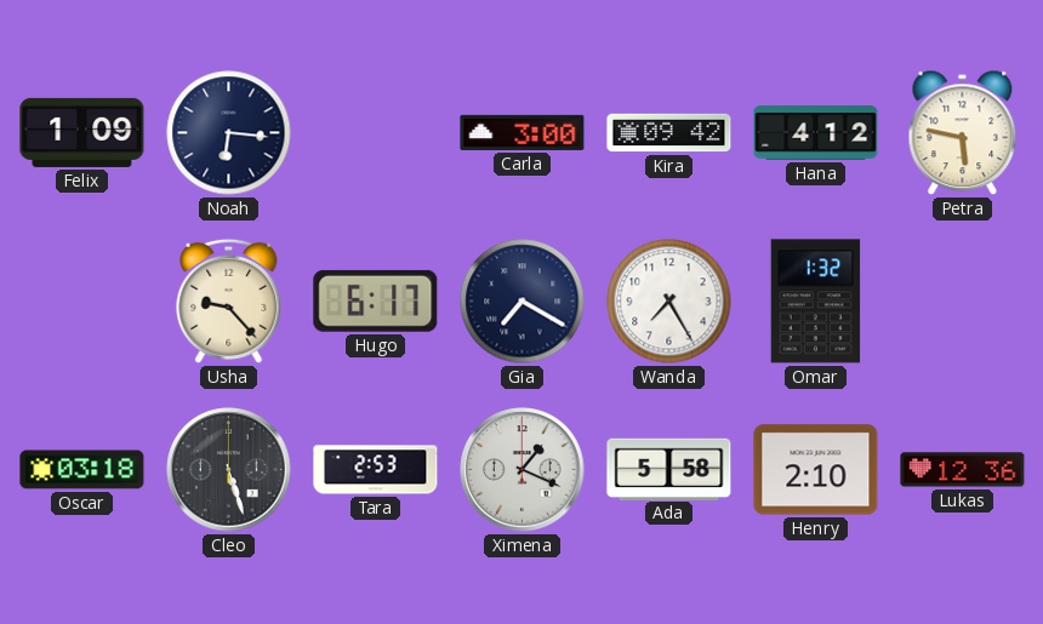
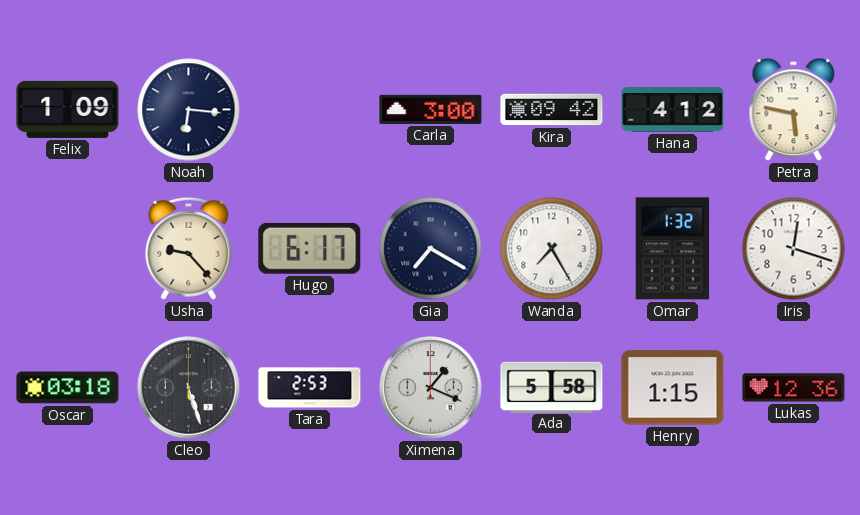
Iris: none -> 12:18 (794, 249)
Henry: 2:10 -> 1:15 (673, 388)
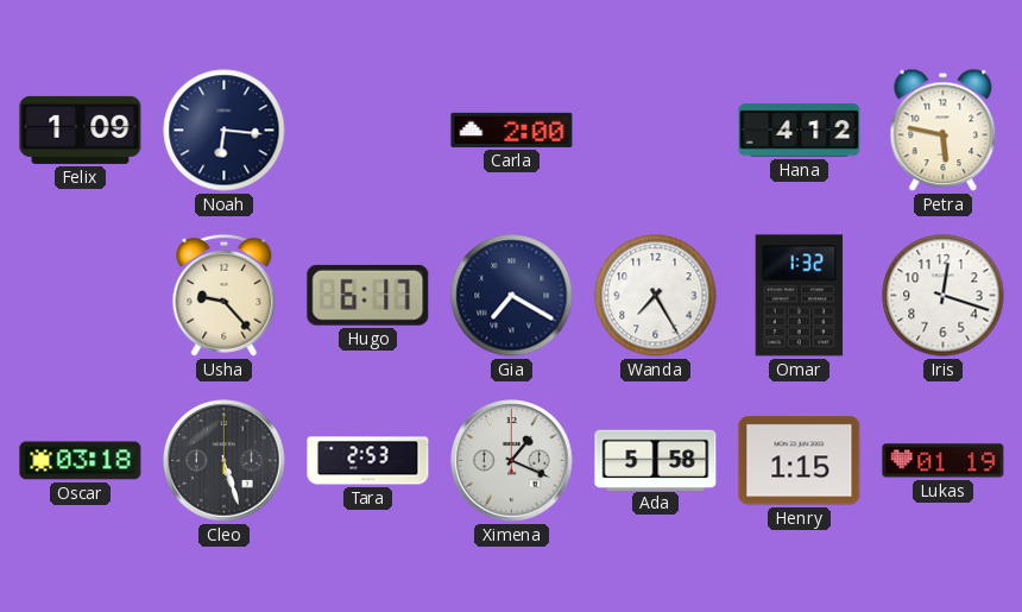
Carla: 3:00 -> 2:00 (512, 130)
Kira: 09:42 -> none (552, 110)
Lukas: 12:36 -> 01:19 (944, 461)
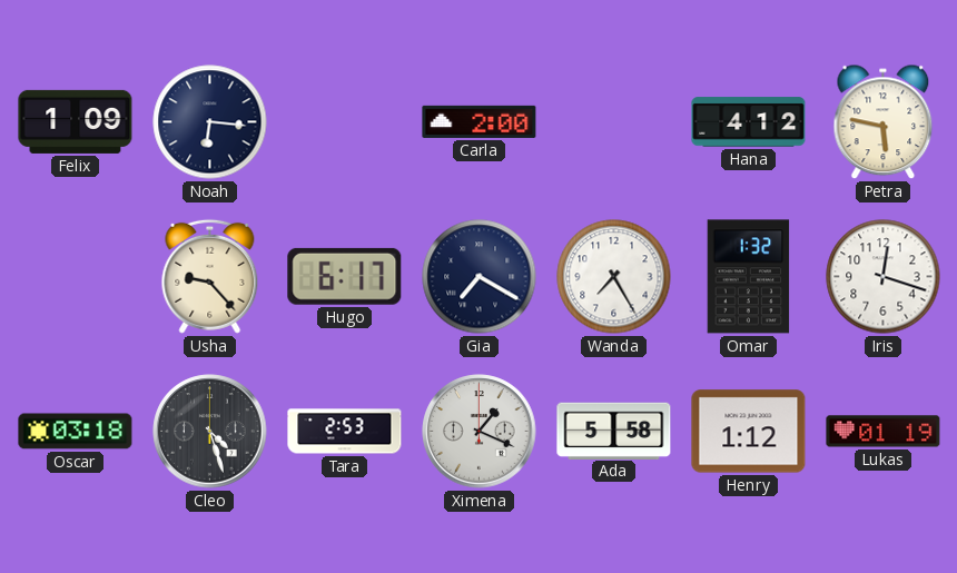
Cleo: 5:27 -> 4:27 (210, 432)
Henry: 1:15 -> 1:12 (749, 432)
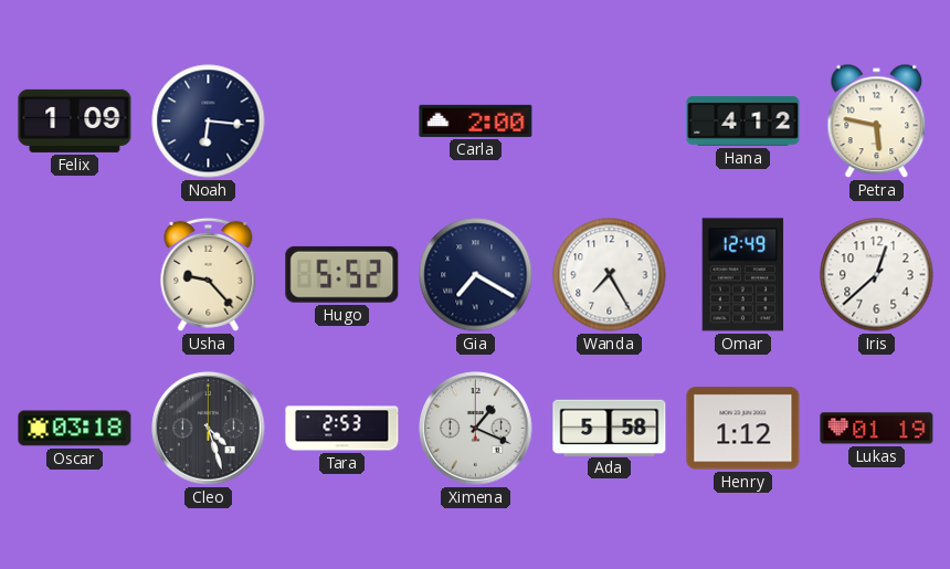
Hugo: 6:17 -> 5:52 (342, 274)
Omar: 1:32 -> 12:49 (743, 275)
Iris: 12:18 -> 12:38 (877, 275)
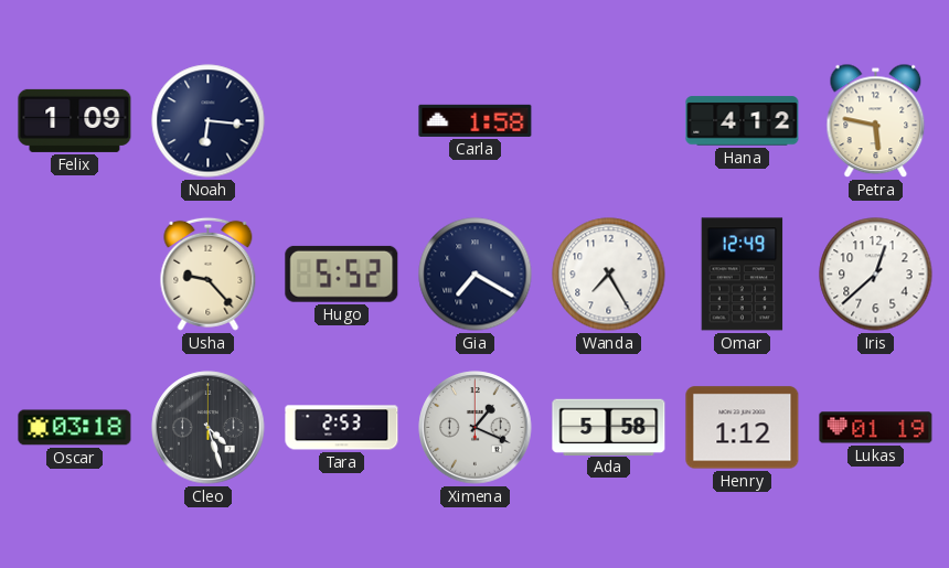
Carla: 2:00 -> 1:58 (476, 120)
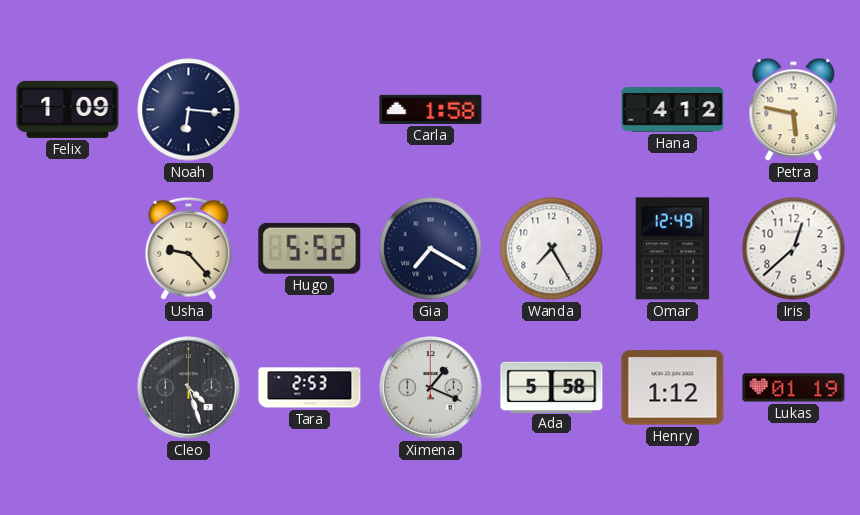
Oscar: 03:18 -> none (75, 428)
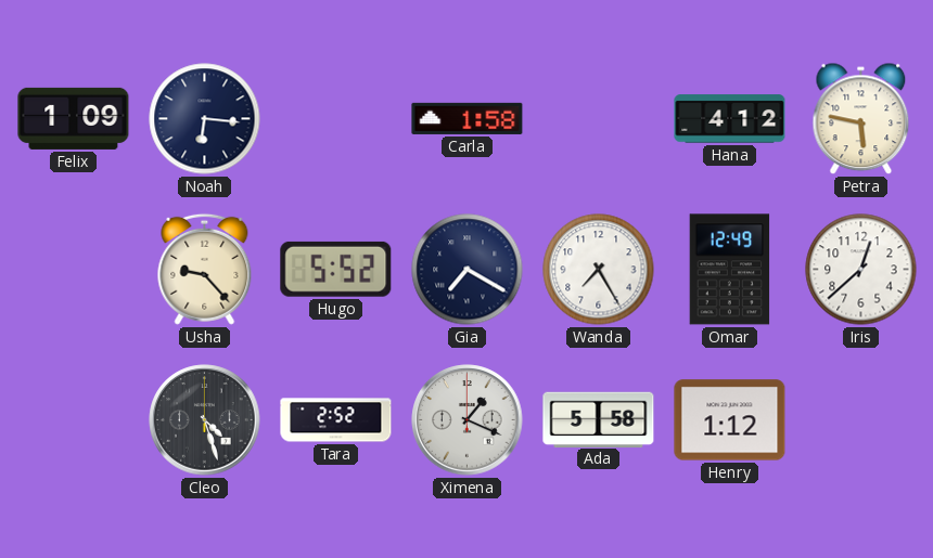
Tara: 2:53 -> 2:52 (336, 420)
Lukas: 01:19 -> none (794, 388)
